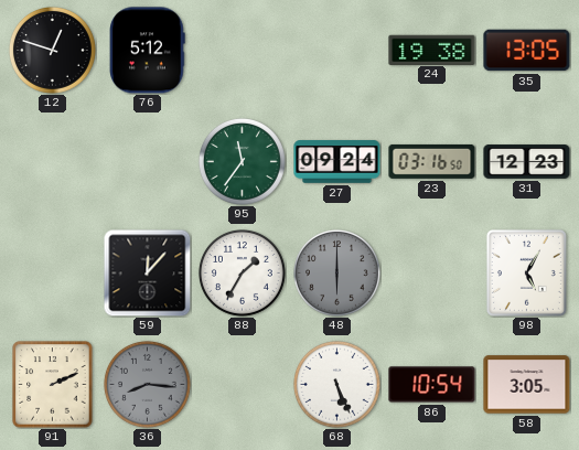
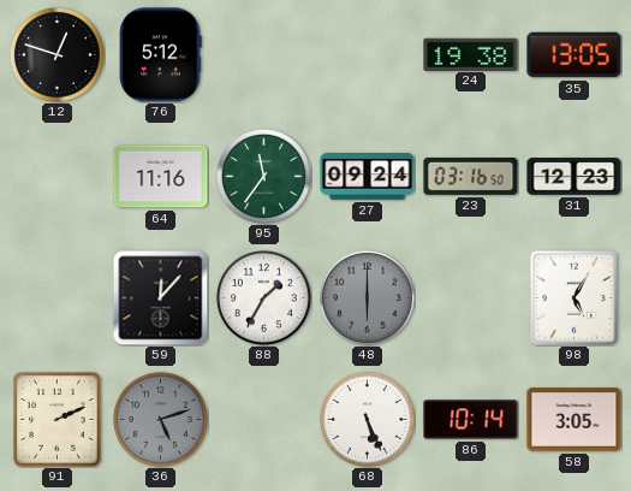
64: none -> 11:16 (161, 177)
36: 8:16 -> 5:12 (160, 419)
86: 10:54 -> 10:14 (471, 420)
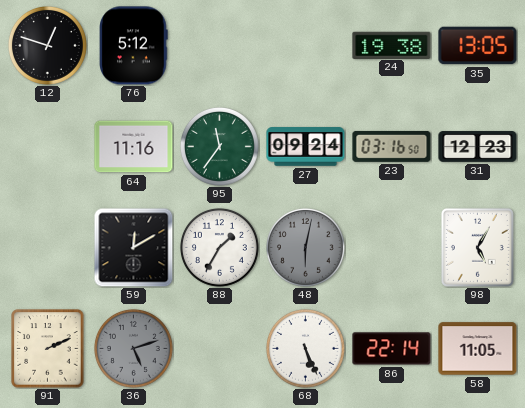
59: 12:07 -> 12:10 (133, 247)
48: 6:00 -> 6:02 (305, 247)
86: 10:14 -> 22:14 (392, 349)
58: 3:05 -> 11:05 (478, 349)
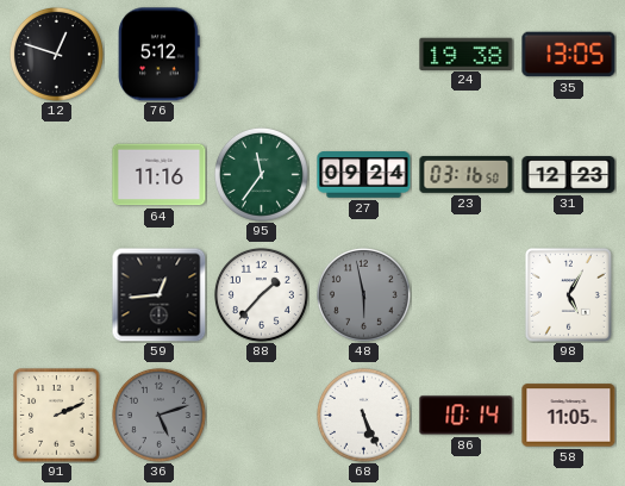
59: 12:10 -> 12:44 (158, 294)
88: 1:35 -> 1:37 (261, 294)
48: 6:02 -> 5:58 (363, 294)
86: 22:14 -> 10:14 (467, 416)
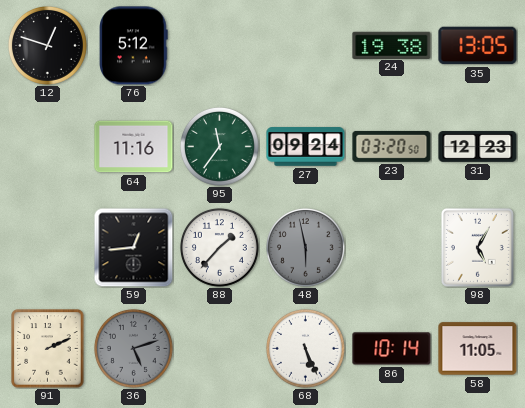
23: 03:16 -> 03:20 (392, 146)
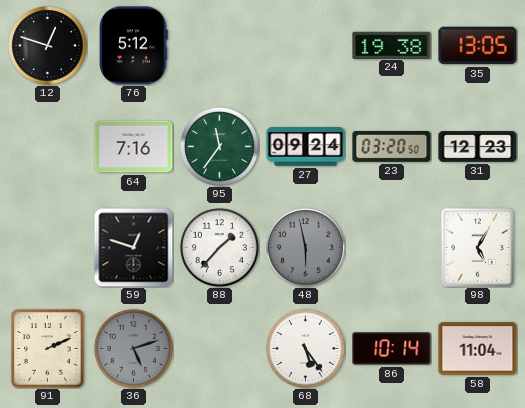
64: 11:16 -> 7:16 (134, 147)
59: 12:44 -> 12:48 (133, 247)
68: 5:26 -> 5:24 (305, 348)
58: 11:05 -> 11:04 (478, 349)
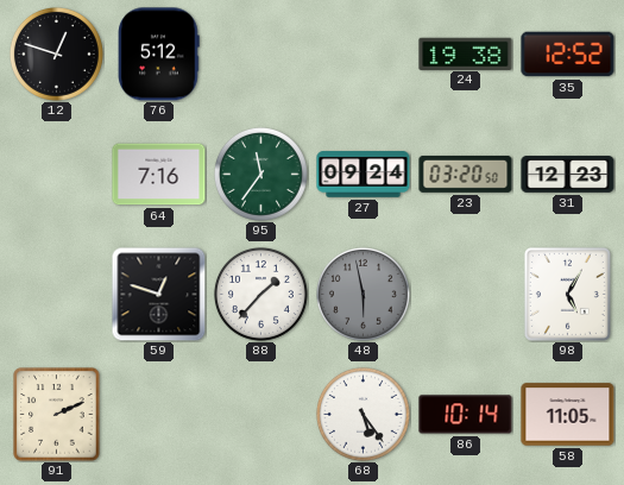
35: 13:05 -> 12:52 (568, 55)
36: 5:12 -> none (133, 348)
58: 11:04 -> 11:05 (568, 415)
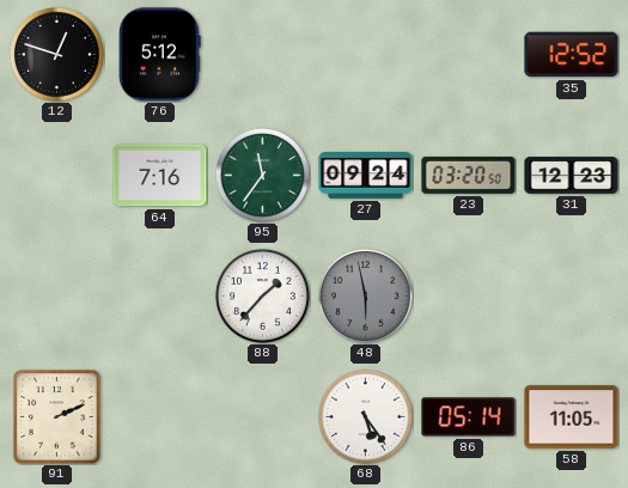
24: 19:38 -> none (466, 53)
59: 12:48 -> none (158, 294)
98: 5:05 -> none (567, 294)
86: 10:14 -> 05:14 (469, 417)
